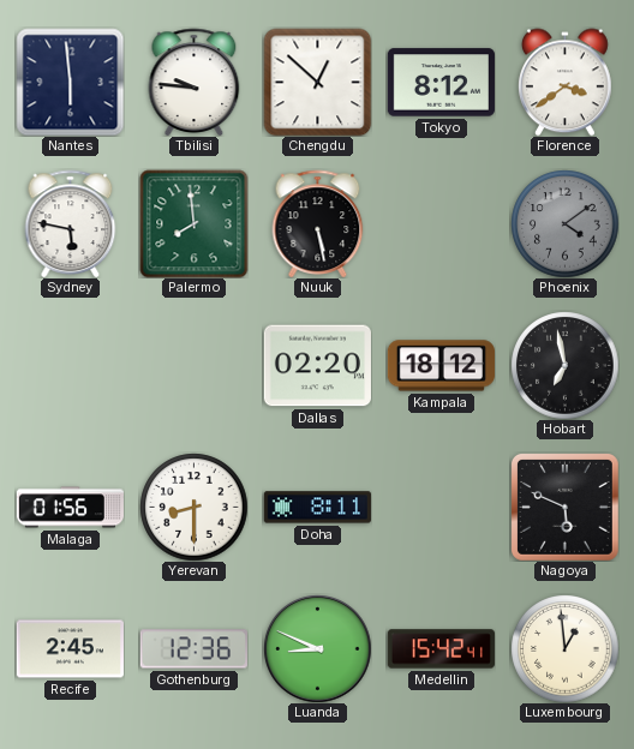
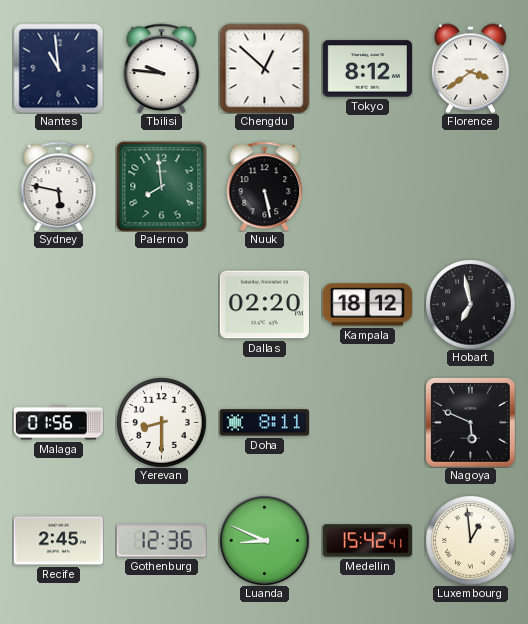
Nantes: 5:59 -> 10:59 (58, 68)
Phoenix: 4:09 -> none (564, 223)
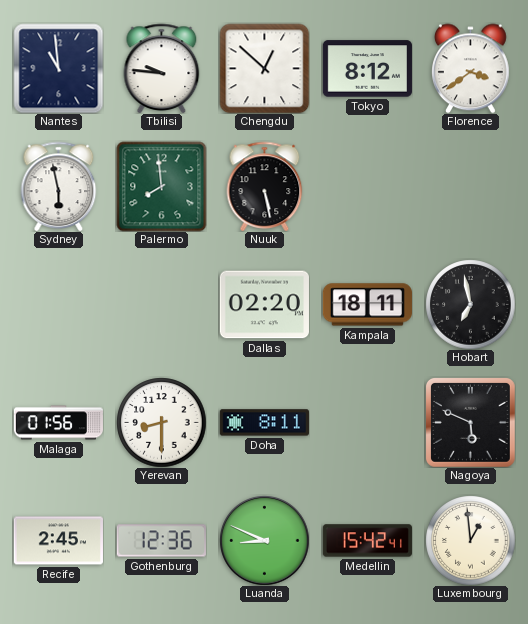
Sydney: 5:47 -> 5:58 (59, 186)
Kampala: 18:12 -> 18:11 (367, 305)
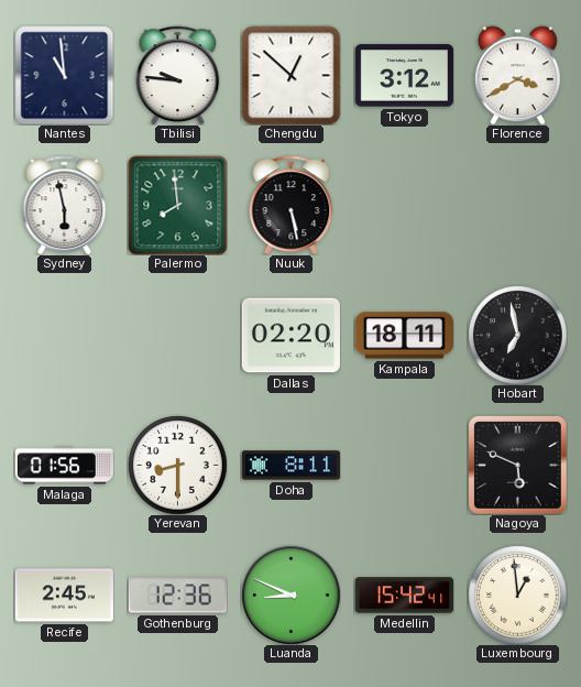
Tokyo: 8:12 -> 3:12 (404, 76)
Florence: 3:39 -> 3:40 (517, 75)
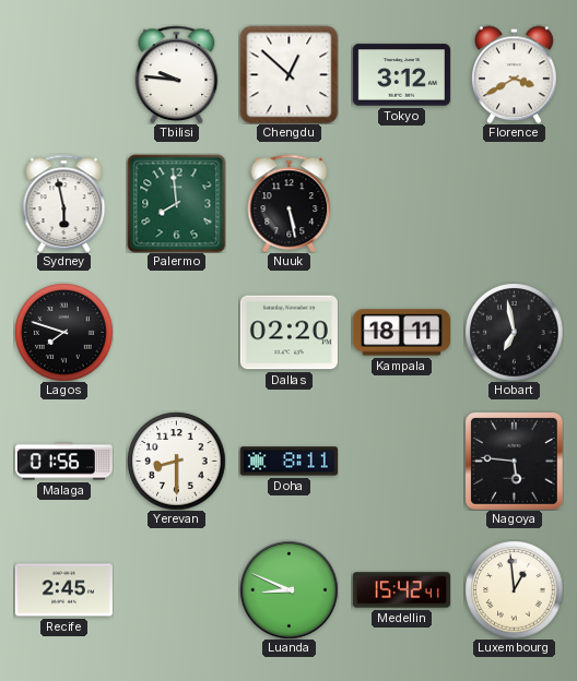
Nantes: 10:59 -> none (64, 75)
Lagos: none -> 7:48 (63, 332)
Nagoya: 5:49 -> 5:46 (514, 461)
Gothenburg: 12:36 -> none (177, 596)
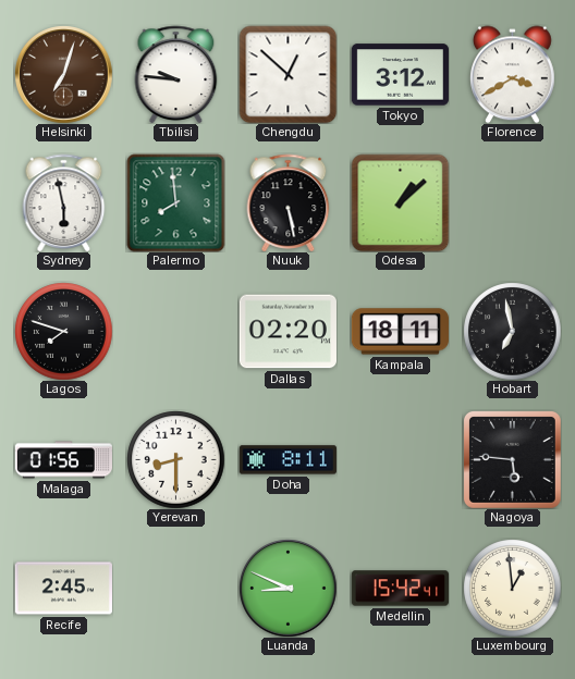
Helsinki: none -> 7:03 (63, 74)
Odesa: none -> 1:08 (400, 202)
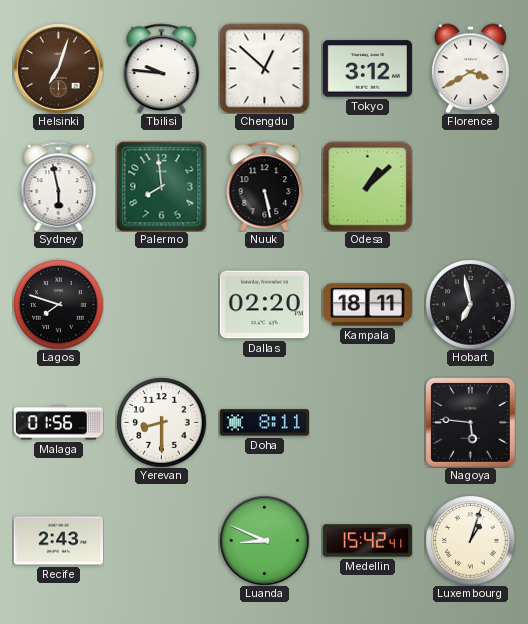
Recife: 2:45 -> 2:43 (58, 541)
Luxembourg: 12:59 -> 1:03 (470, 540)
